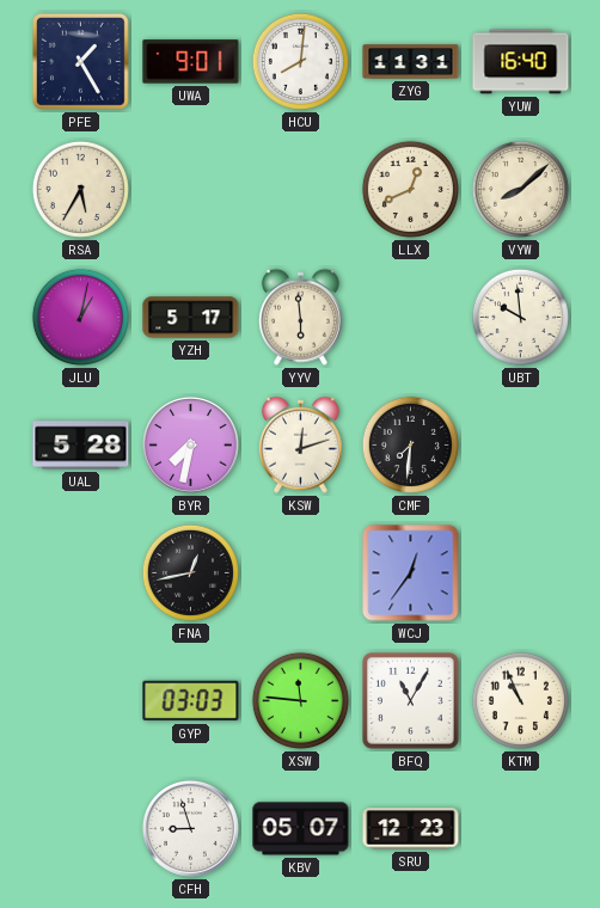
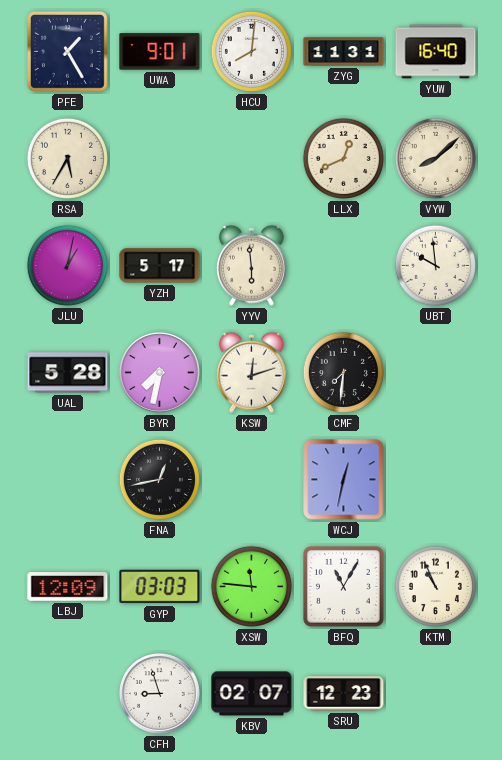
WCJ: 12:36 -> 12:32 (344, 480)
LBJ: none -> 12:09 (68, 587)
KBV: 05:07 -> 02:07 (252, 694)
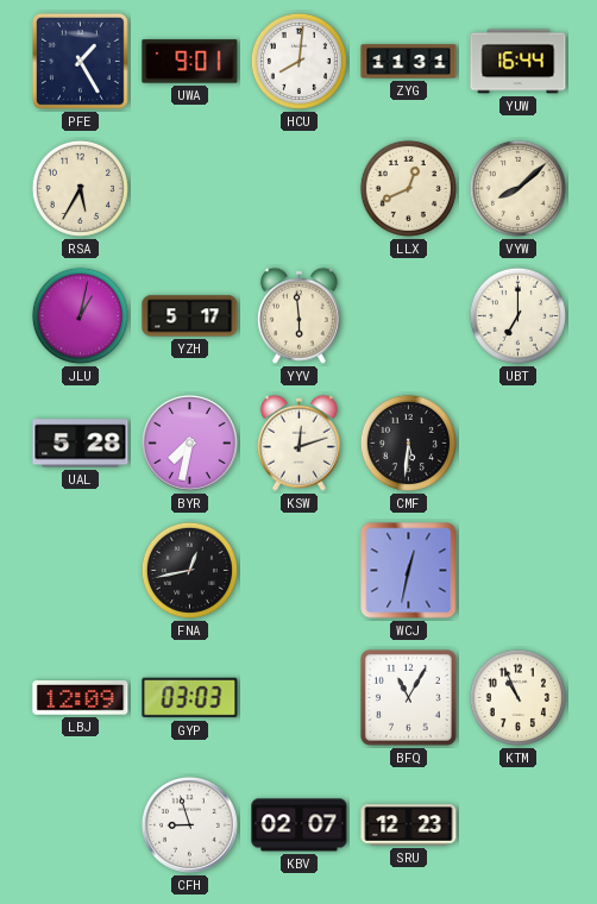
YUW: 16:40 -> 16:44 (519, 62)
UBT: 9:59 -> 7:00 (517, 315)
CMF: 7:31 -> 5:31 (408, 442)
XSW: 11:46 -> none (251, 586)
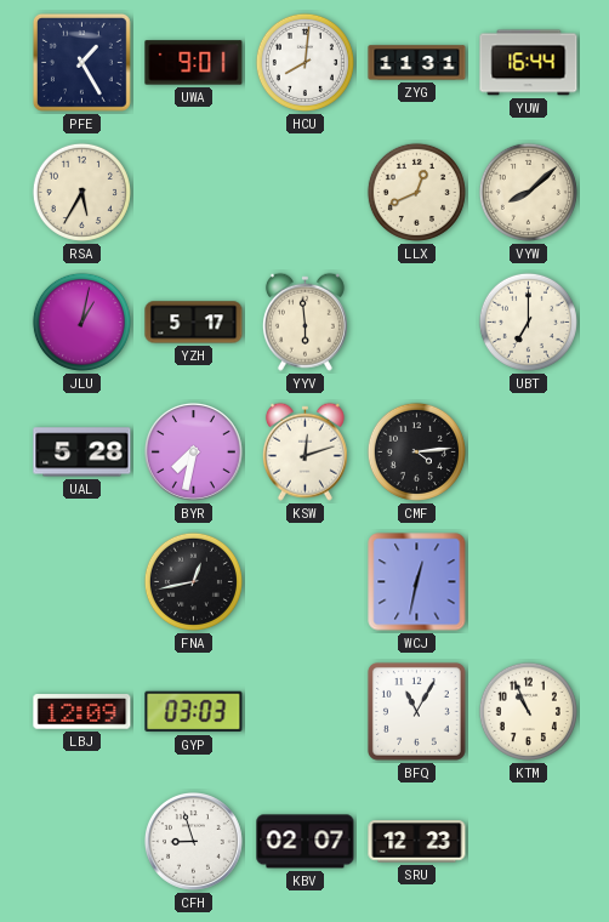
CMF: 5:31 -> 4:14 (416, 451)
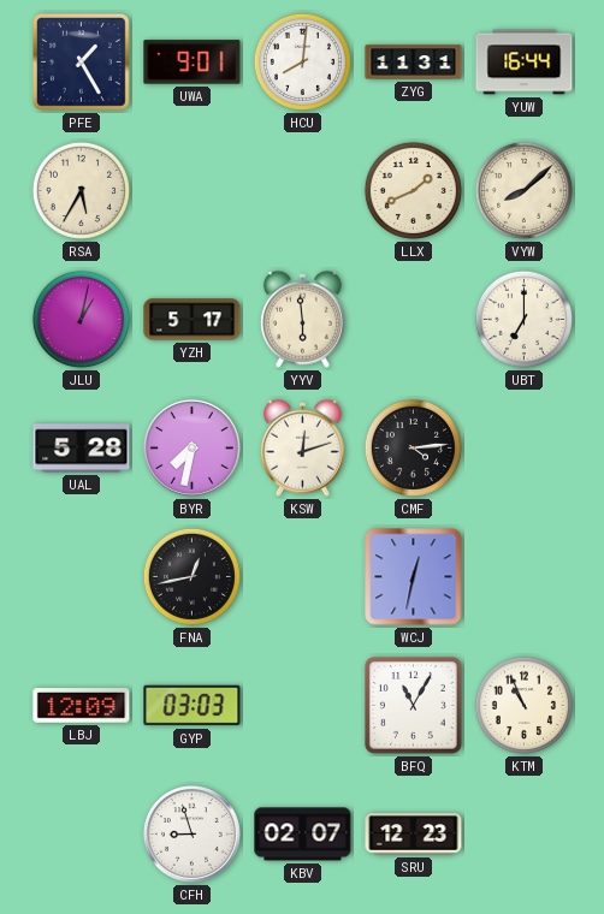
LLX: 12:41 -> 1:41 (413, 190)
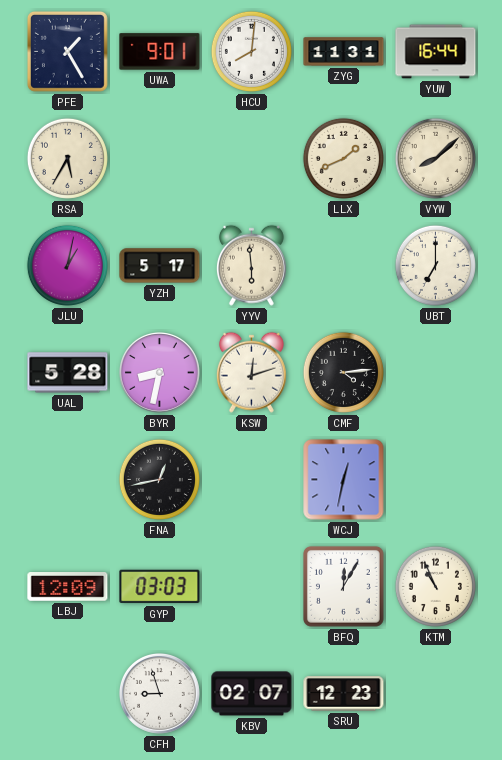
BYR: 7:32 -> 8:32 (159, 372)
BFQ: 11:05 -> 12:05 (343, 586)
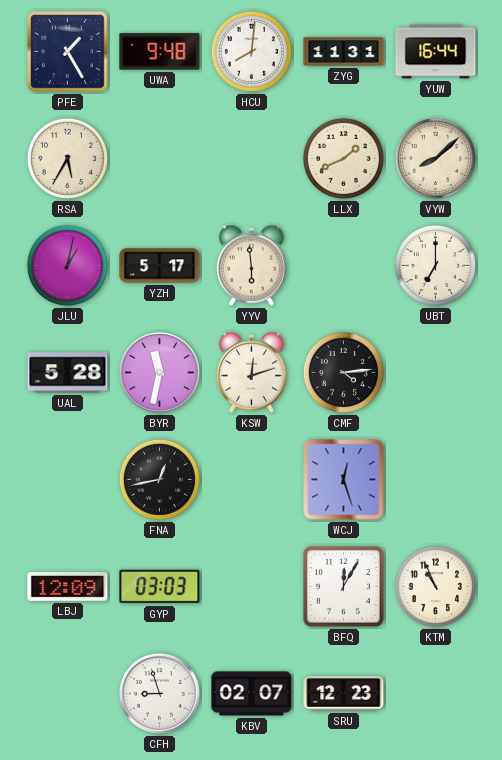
UWA: 9:01 -> 9:48 (160, 52)
BYR: 8:32 -> 11:32 (159, 372)
WCJ: 12:32 -> 12:27 (344, 480)
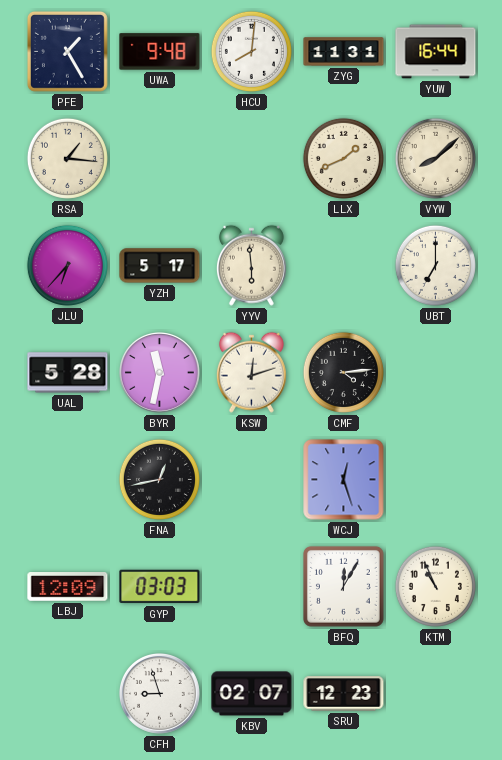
RSA: 5:35 -> 1:16 (67, 158)
JLU: 1:02 -> 6:37 (67, 265)
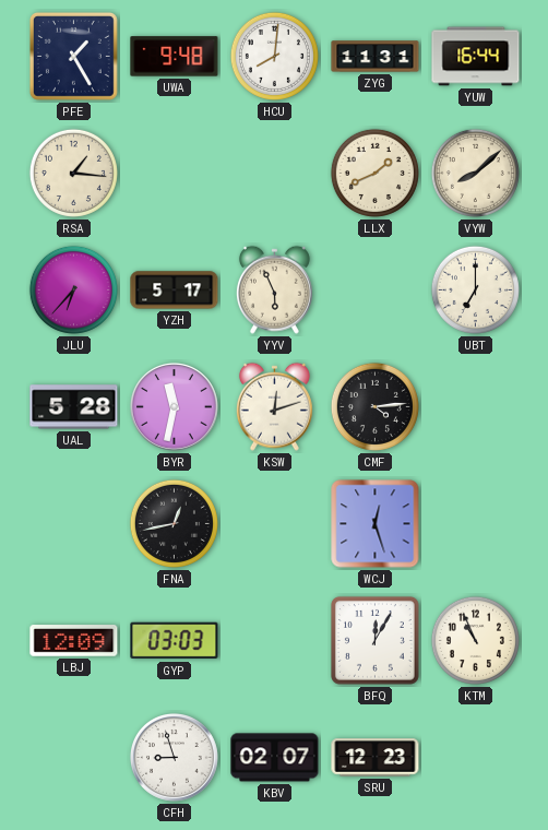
YYV: 5:59 -> 5:56 (274, 289)
